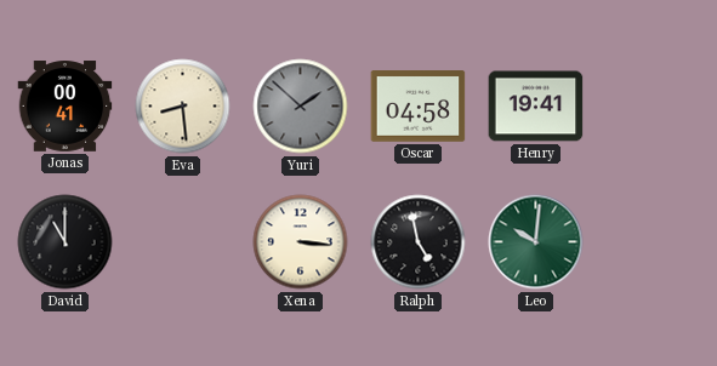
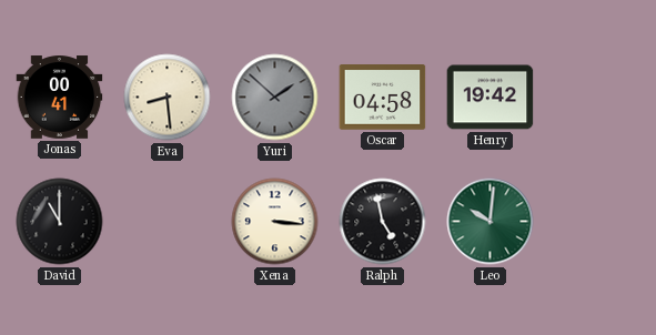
Henry: 19:41 -> 19:42 (491, 98)
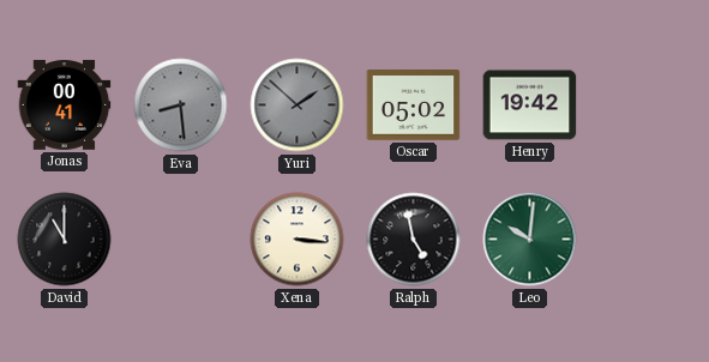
Eva dial: cream -> grey (181, 105)
Oscar: 04:58 -> 05:02 (414, 105)
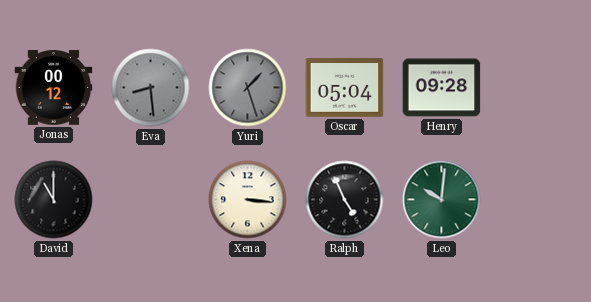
Jonas: 00:41 -> 00:12 (54, 88)
Yuri: 1:52 -> 1:27 (248, 88)
Oscar: 05:02 -> 05:04 (345, 88)
Henry: 19:42 -> 09:28 (442, 88)
Ralph: 4:58 -> 4:56 (345, 200)
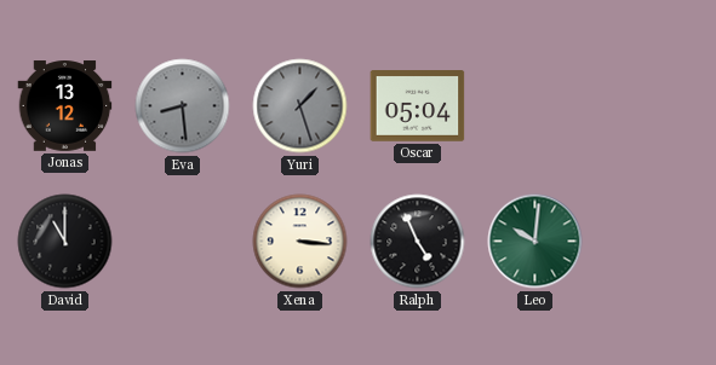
Jonas: 00:12 -> 13:12 (65, 106)
Henry: 09:28 -> none (442, 88)
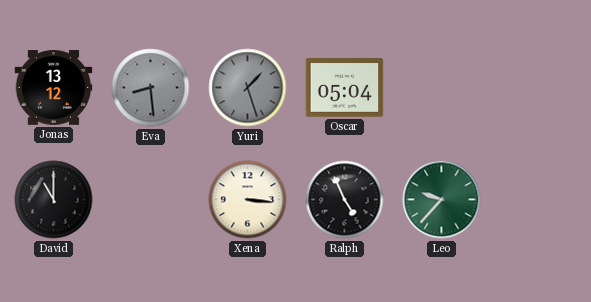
Leo: 10:01 -> 9:37 (442, 200)
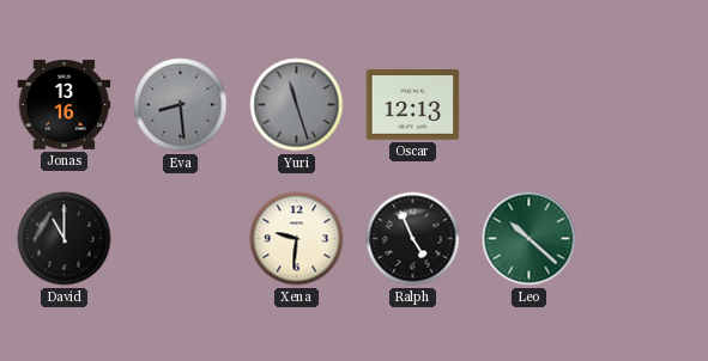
Jonas: 13:12 -> 13:16 (65, 105)
Yuri: 1:27 -> 11:27 (297, 105)
Oscar: 05:04 -> 12:13 (413, 105)
Xena: 3:16 -> 9:31 (297, 239)
Leo: 9:37 -> 10:22 (530, 239)
